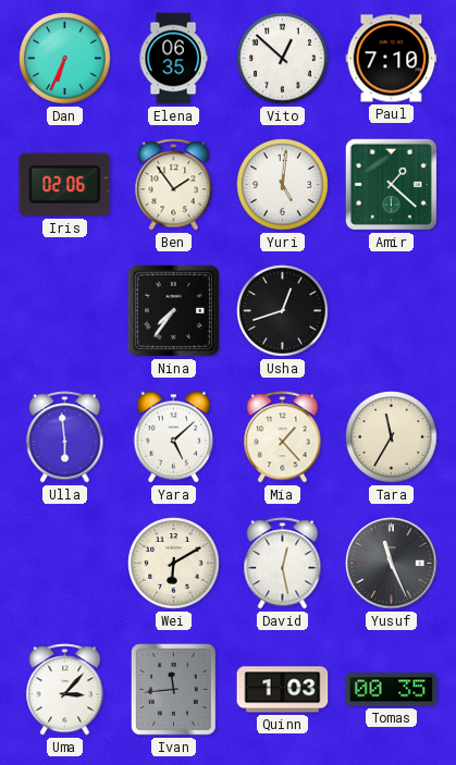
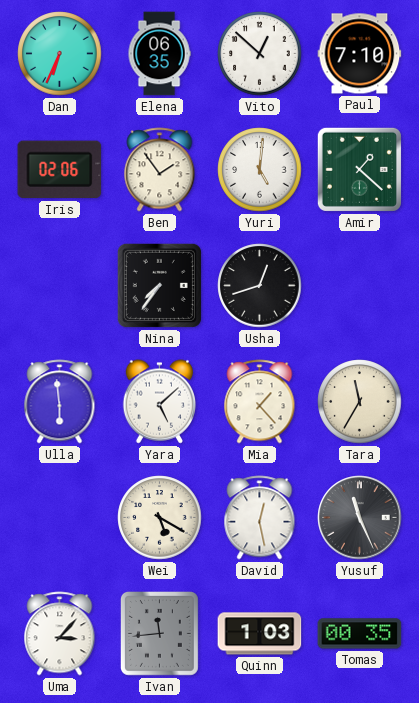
Wei: 6:10 -> 5:20 (160, 518)
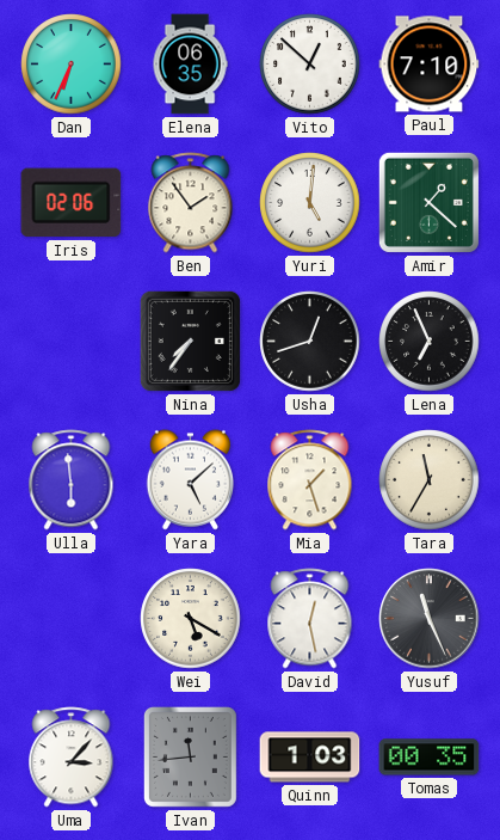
Lena: none -> 6:56 (430, 342)
Mia: 1:23 -> 1:27 (310, 480)
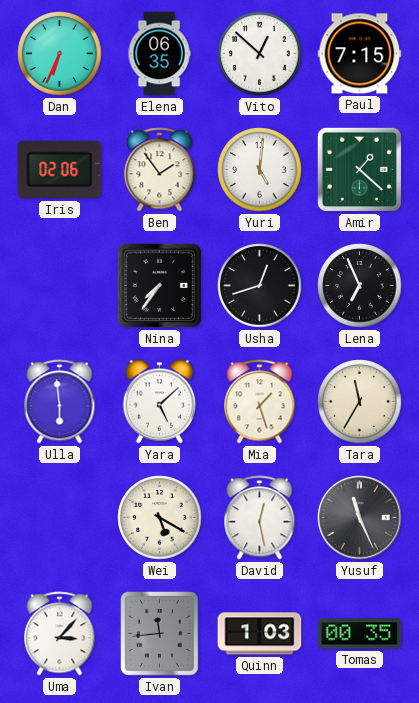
Paul: 7:10 -> 7:15 (360, 54)
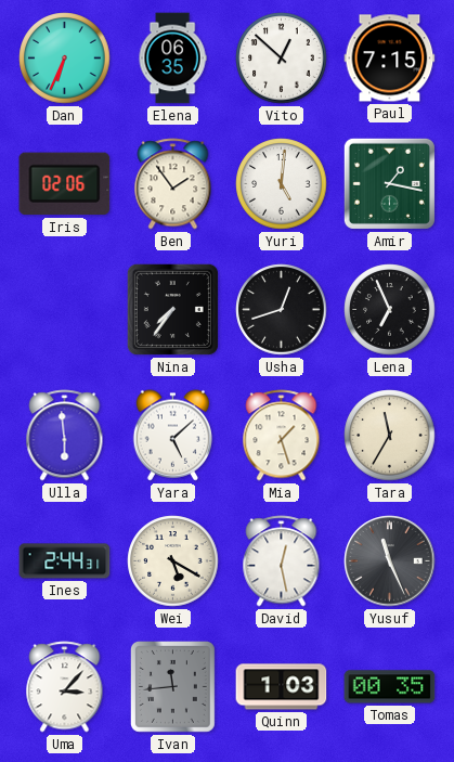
Amir: 1:22 -> 1:17 (389, 183)
Ines: none -> 2:44 (65, 561)
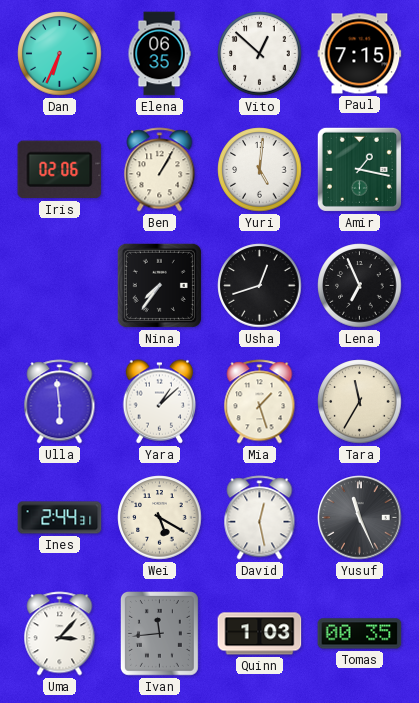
Ben: 1:54 -> 1:05 (160, 170)
Yara: 5:08 -> 1:08 (160, 402)
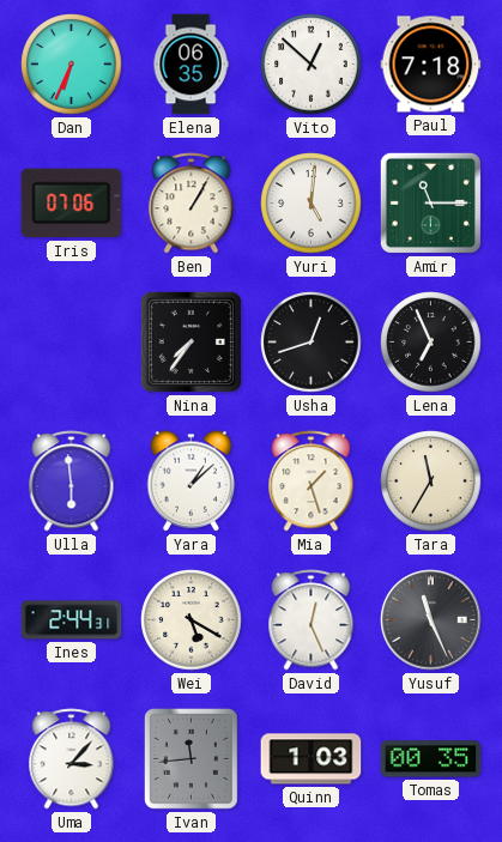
Paul: 7:15 -> 7:18 (431, 65)
Iris: 02:06 -> 07:06 (72, 204)
Amir: 1:17 -> 11:15 (430, 202)
David: 12:28 -> 12:26 (312, 620)
